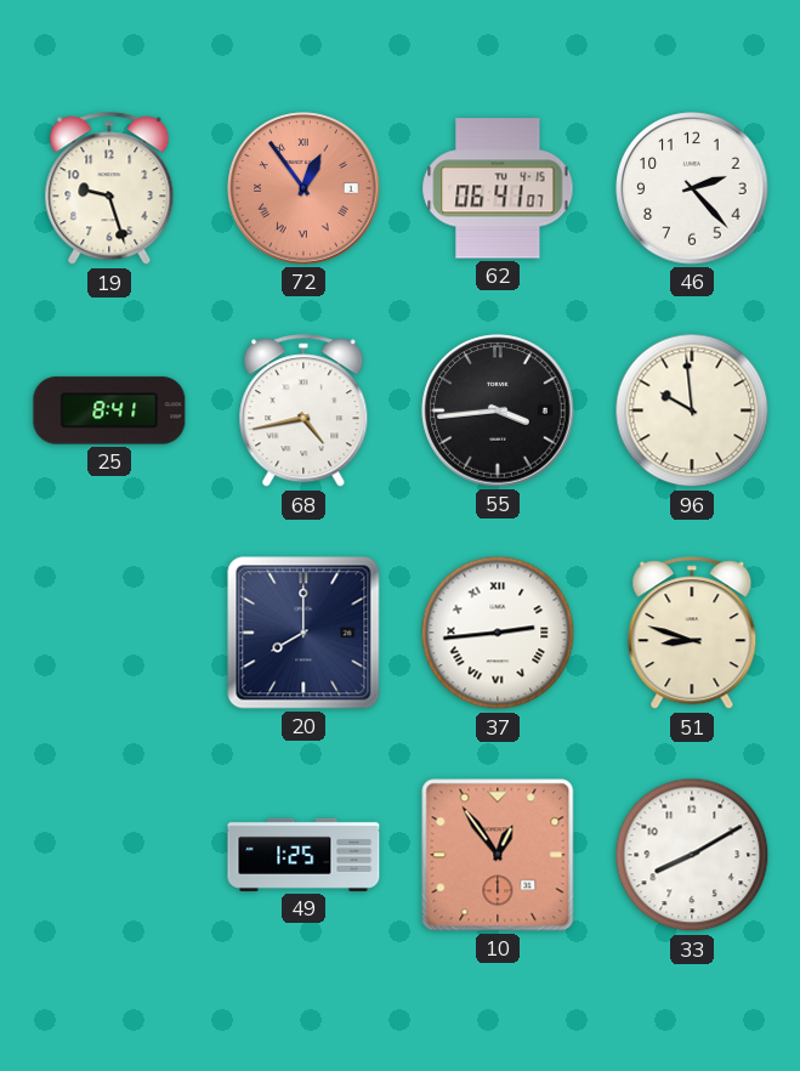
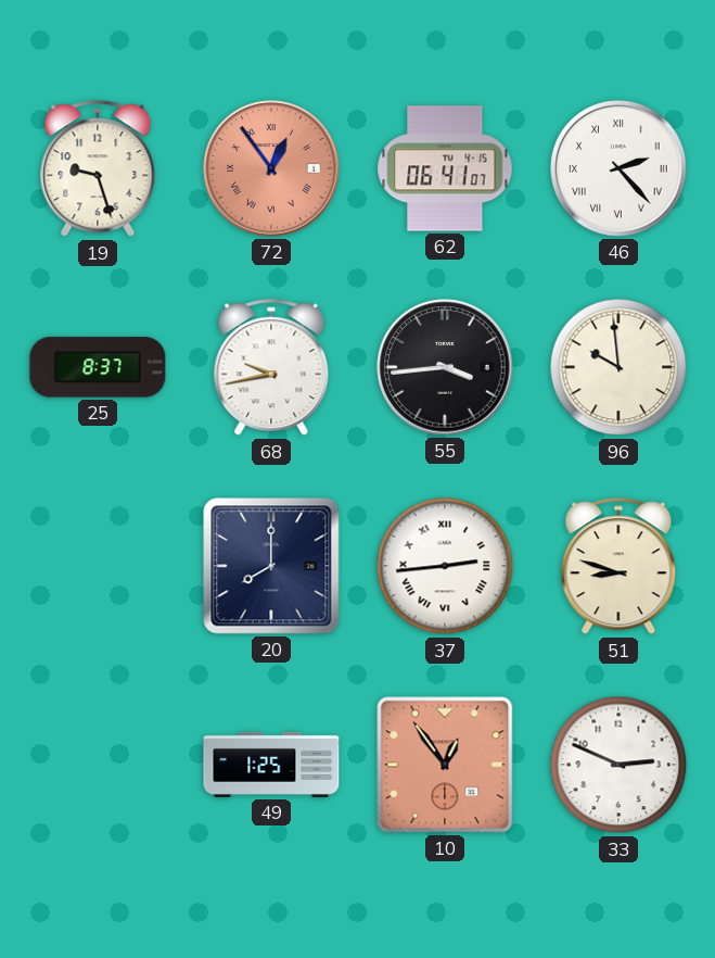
46 numerals: Arabic -> Roman (618, 168)
25: 8:41 -> 8:37 (98, 367)
68: 4:43 -> 9:43 (271, 368)
33: 8:10 -> 2:49 (618, 765)
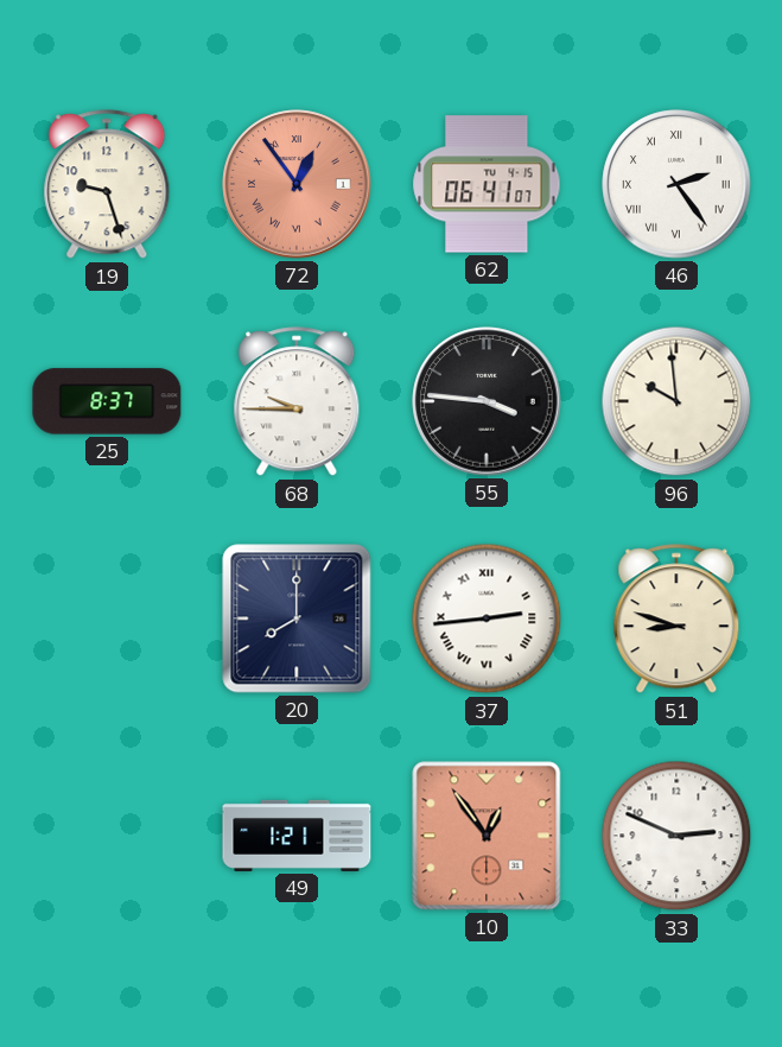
46: 2:23 -> 2:24 (676, 184)
68: 9:43 -> 9:45 (297, 402)
55: 3:44 -> 3:46 (487, 401)
49: 1:25 -> 1:21 (297, 836)
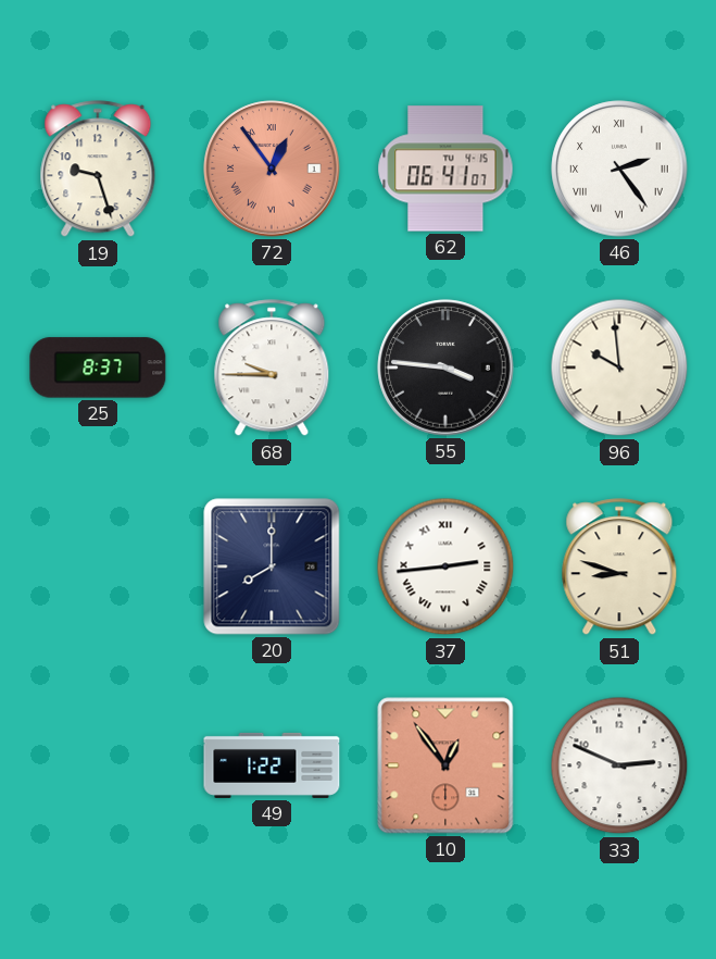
49: 1:21 -> 1:22 (272, 765)
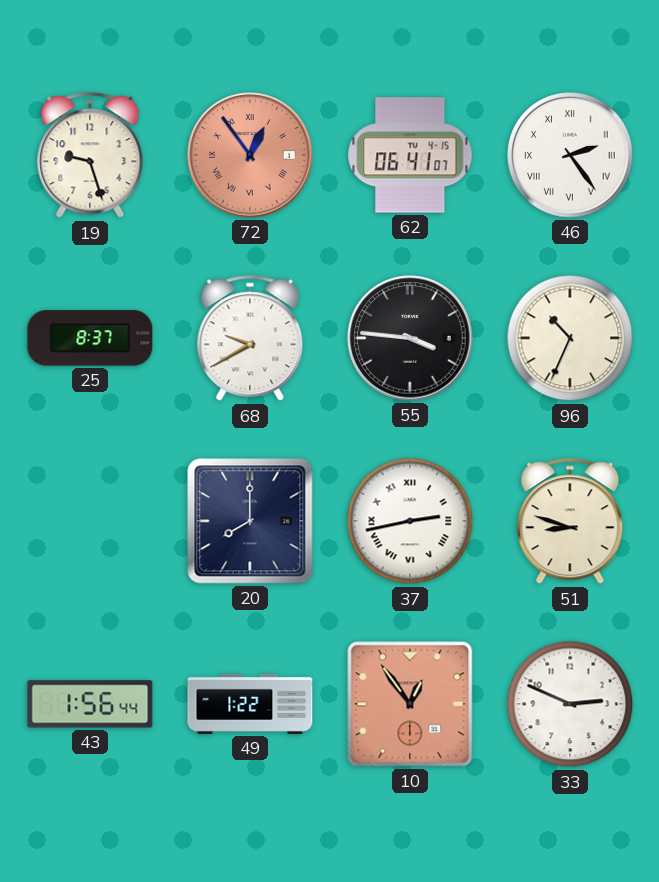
68: 9:45 -> 9:40 (250, 339)
96: 9:59 -> 10:34 (570, 338)
37: 2:44 -> 2:43 (410, 521)
43: none -> 1:56 (90, 704)
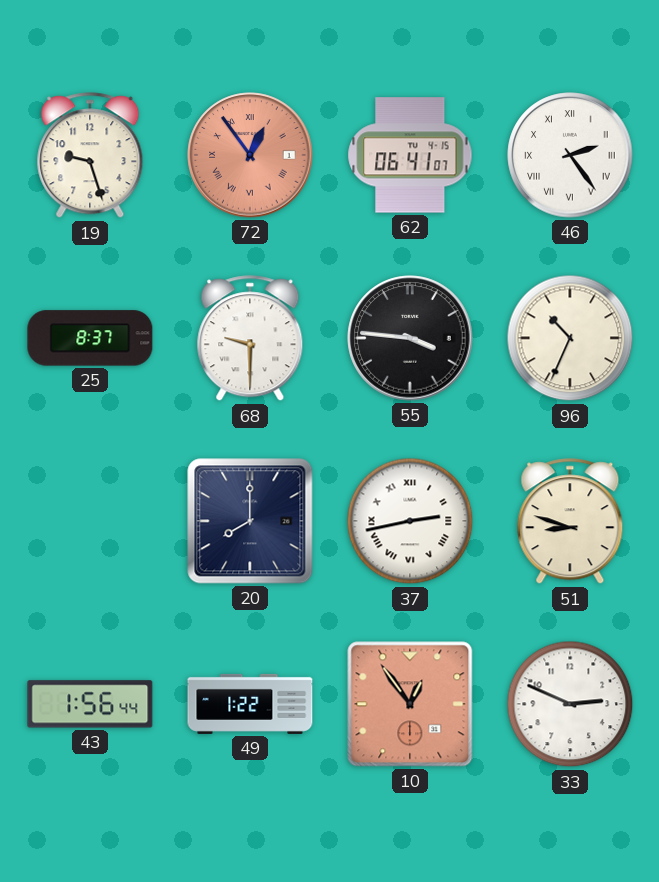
68: 9:40 -> 9:30 (250, 339)
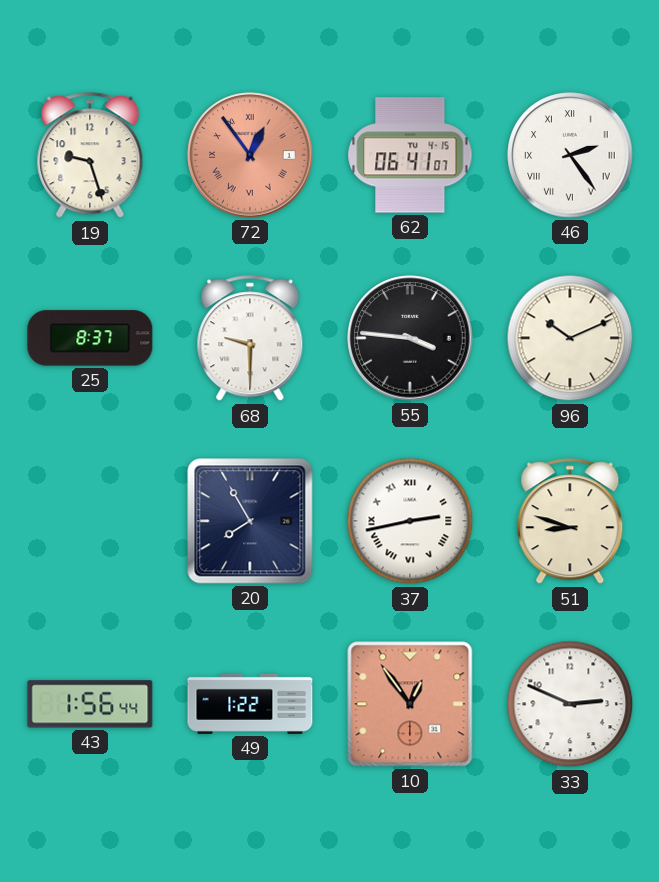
96: 10:34 -> 10:11 (570, 338)
20: 8:00 -> 7:55 (250, 521)
